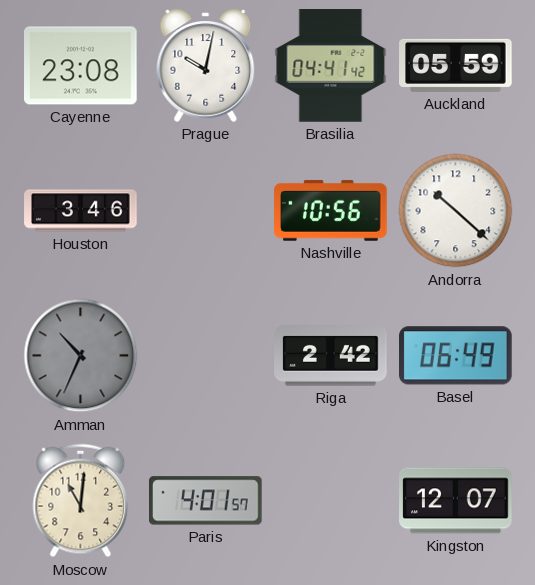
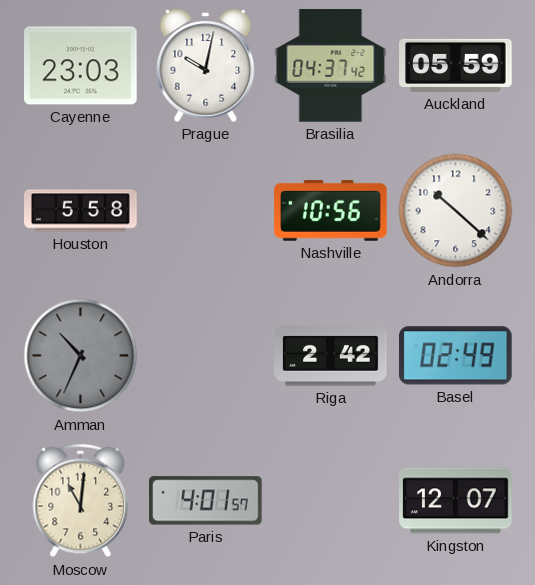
Cayenne: 23:08 -> 23:03 (81, 66)
Brasilia: 04:41 -> 04:37 (331, 66)
Houston: 3:46 -> 5:58 (81, 211)
Basel: 06:49 -> 02:49 (456, 356)
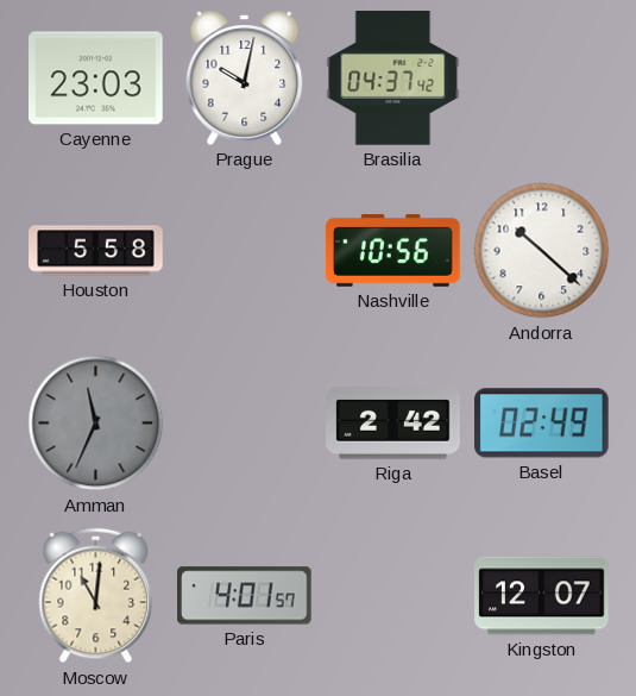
Auckland: 05:59 -> none (456, 65)
Amman: 10:34 -> 11:34 (96, 424)
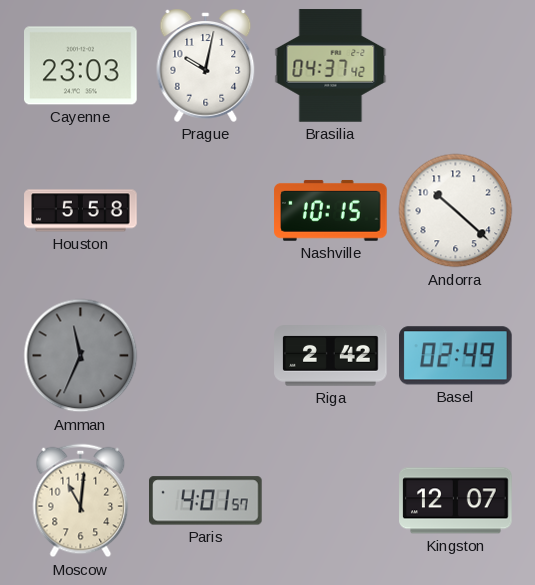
Nashville: 10:56 -> 10:15 (331, 210)
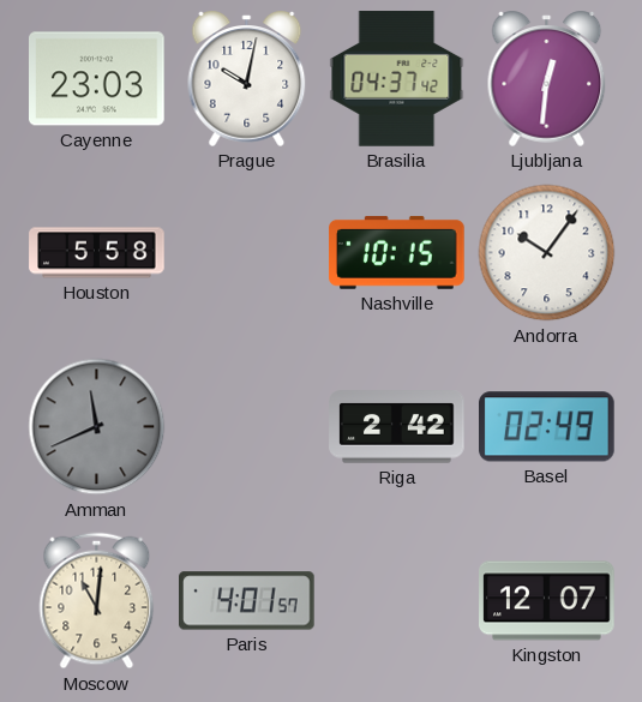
Ljubljana: none -> 12:31 (547, 78)
Andorra: 10:22 -> 10:06 (547, 253)
Amman: 11:34 -> 11:41 (97, 427)
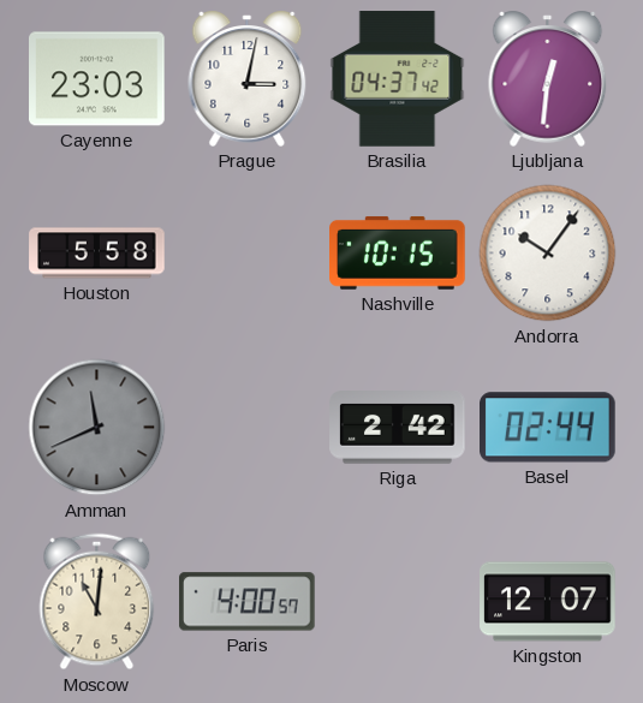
Prague: 10:02 -> 3:02 (248, 78)
Basel: 02:49 -> 02:44 (548, 428)
Paris: 4:01 -> 4:00 (248, 602)
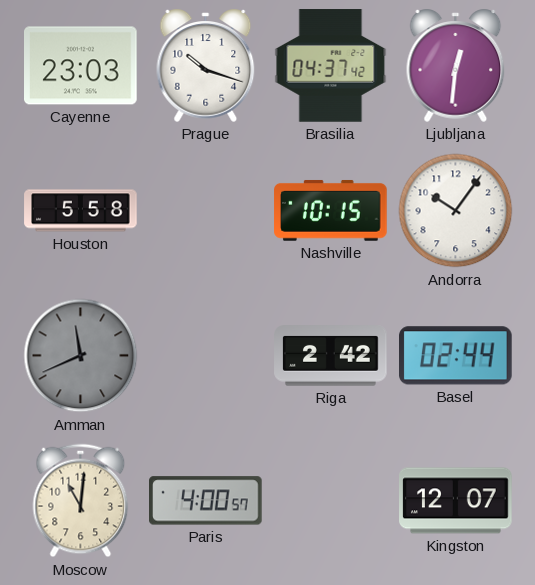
Prague: 3:02 -> 10:18 (206, 65)
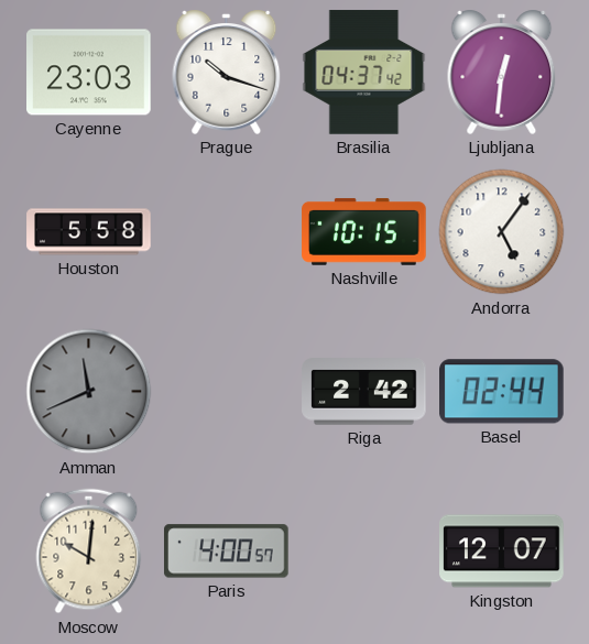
Andorra: 10:06 -> 5:06 (502, 232)
Moscow: 11:01 -> 10:01 (89, 552)
